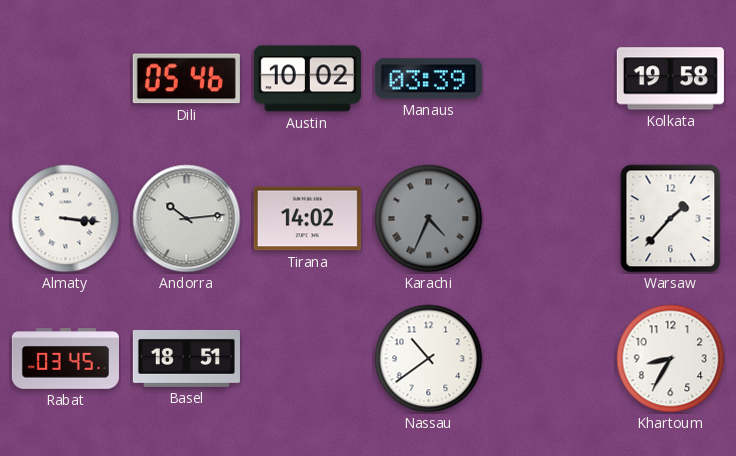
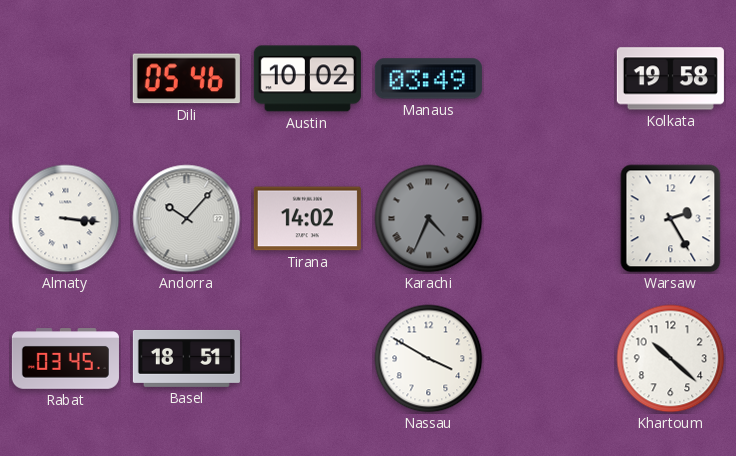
Manaus: 03:39 -> 03:49 (428, 79)
Andorra: 10:14 -> 10:07 (187, 219)
Warsaw: 1:37 -> 2:25 (671, 219)
Nassau: 10:39 -> 3:50 (429, 359)
Khartoum: 8:35 -> 10:22 (671, 359)
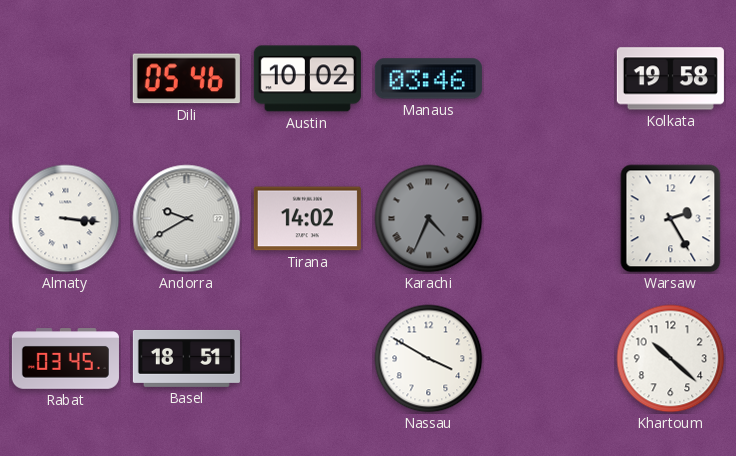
Manaus: 03:49 -> 03:46 (428, 79)
Andorra: 10:07 -> 9:40 (187, 219)
